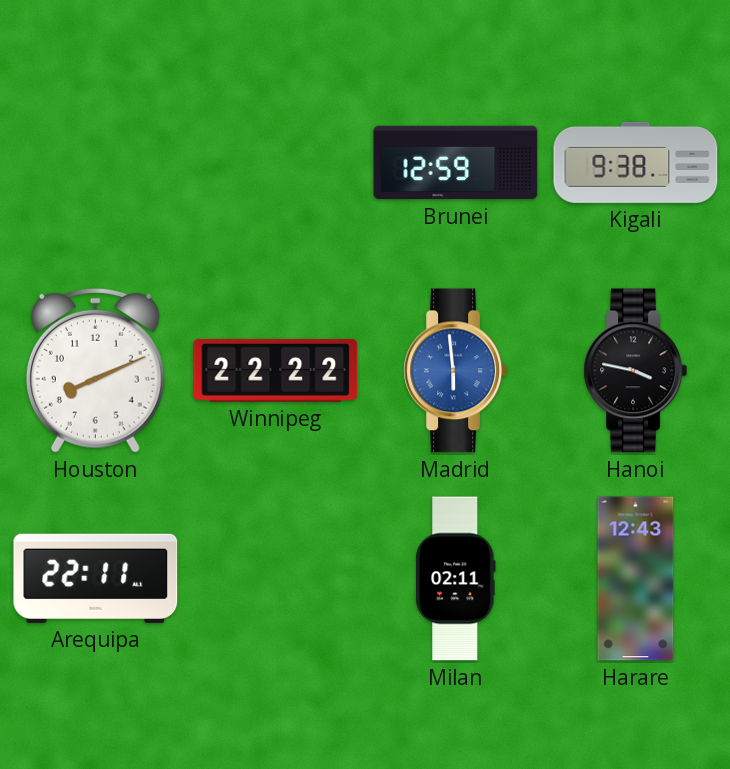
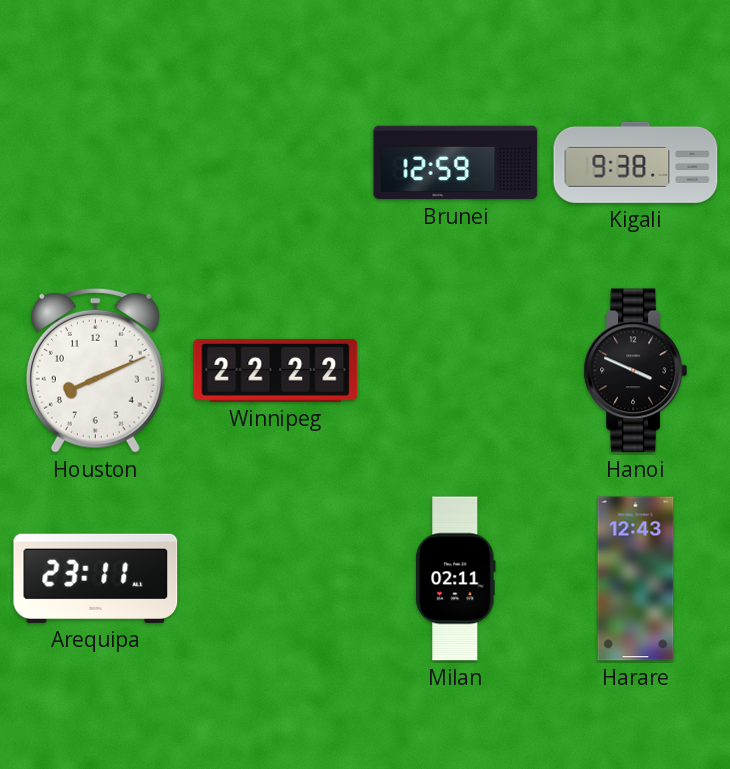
Madrid: 5:59 -> none (455, 371)
Hanoi: 3:47 -> 3:49 (635, 371)
Arequipa: 22:11 -> 23:11 (96, 578)
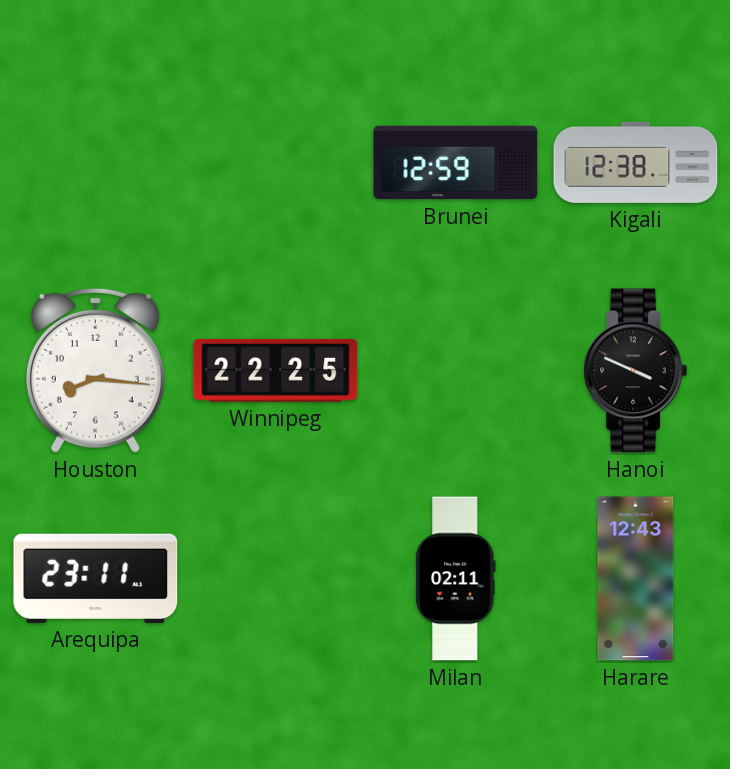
Kigali: 9:38 -> 12:38 (636, 162)
Houston: 8:11 -> 8:16 (95, 370)
Winnipeg: 22:22 -> 22:25 (276, 370)
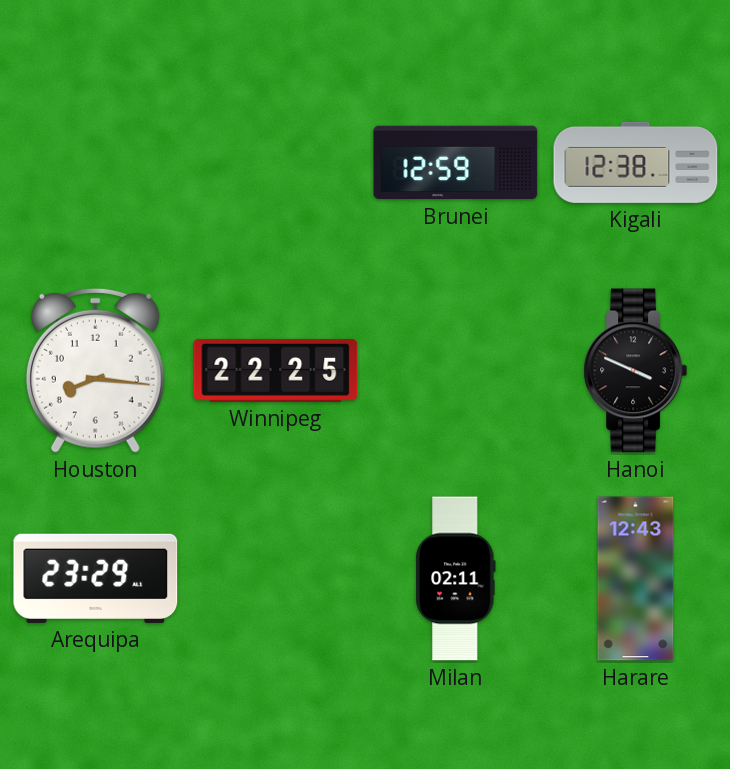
Arequipa: 23:11 -> 23:29 (96, 578)
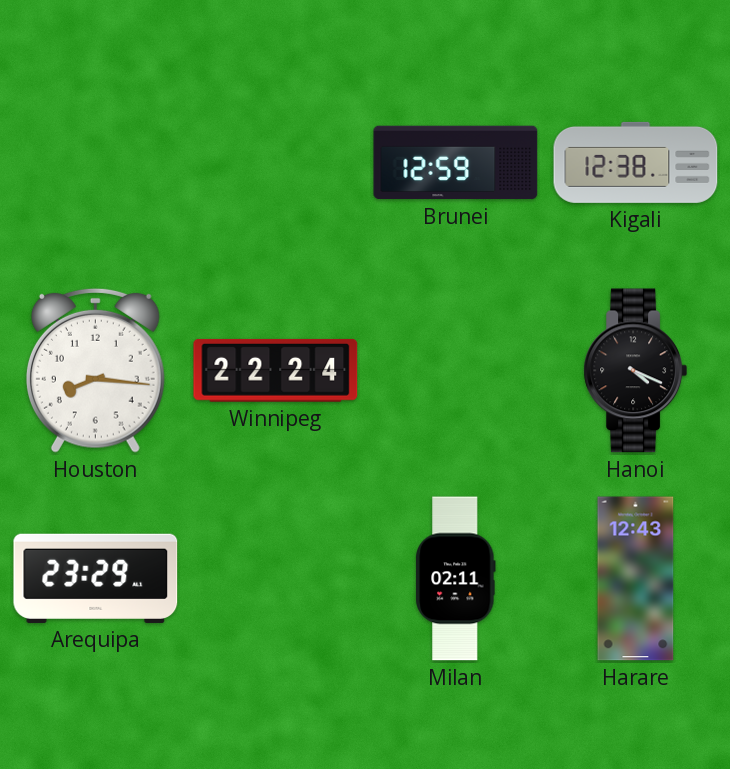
Winnipeg: 22:25 -> 22:24 (276, 370)
Hanoi: 3:49 -> 4:19 (635, 371)
